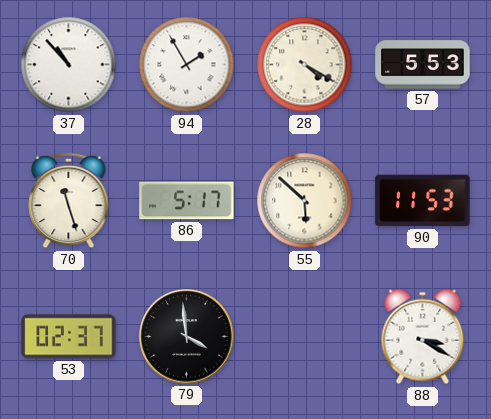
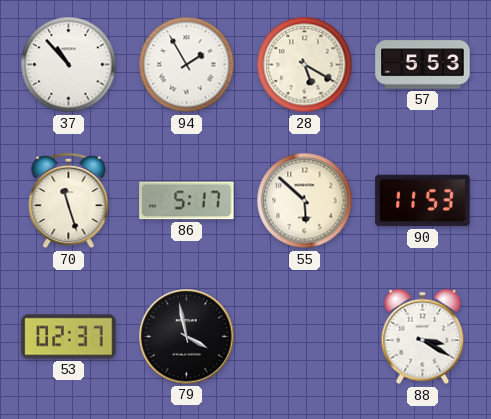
28: 4:20 -> 5:20 (305, 65)
79: 3:59 -> 3:58 (187, 337)
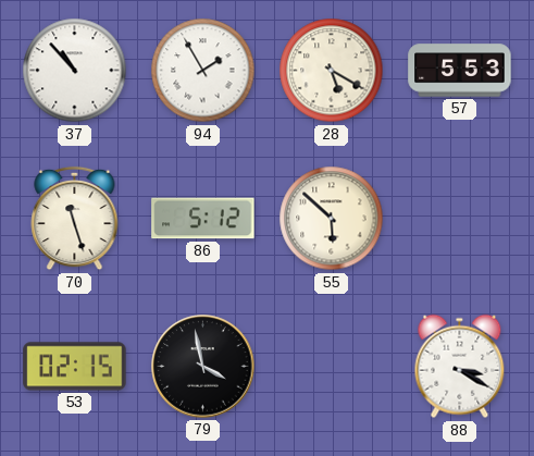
86: 5:17 -> 5:12 (203, 219)
90: 11:53 -> none (423, 201)
53: 02:37 -> 02:15 (75, 367)
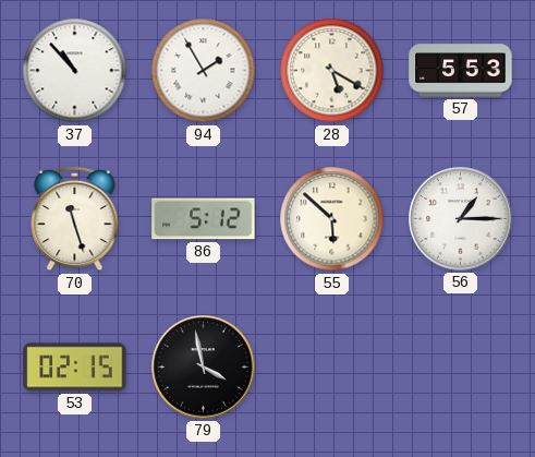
56: none -> 1:15 (461, 219)
88: 3:20 -> none (460, 367)
